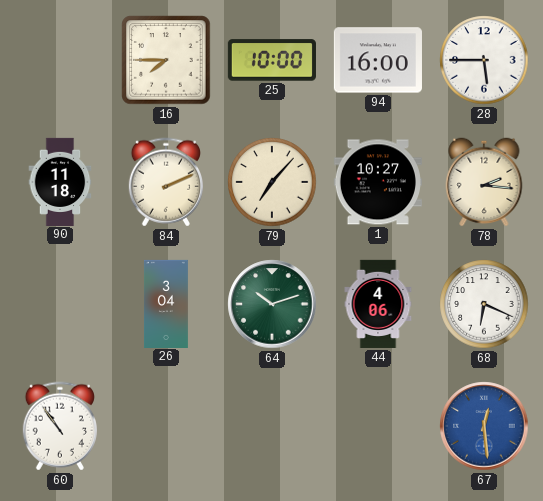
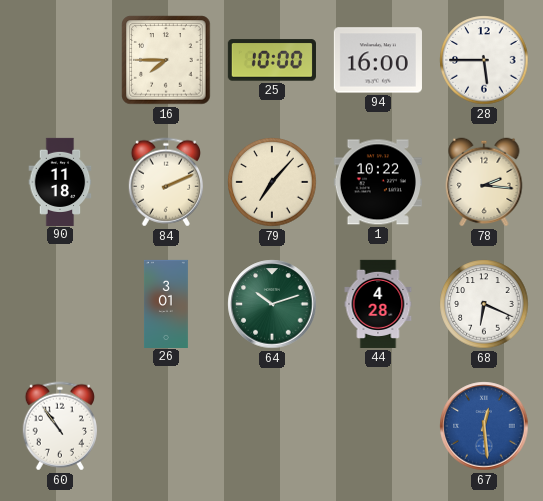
1: 10:27 -> 10:22 (378, 182)
26: 3:04 -> 3:01 (166, 303)
44: 4:06 -> 4:28 (378, 304)
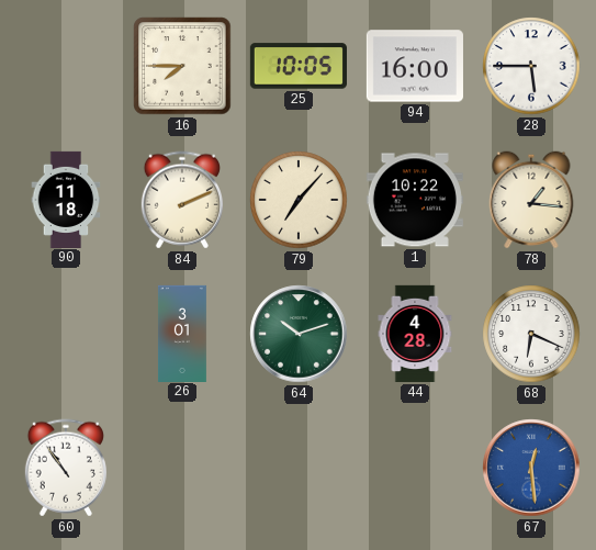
25: 10:00 -> 10:05 (299, 66)
78: 2:16 -> 1:16 (531, 200)
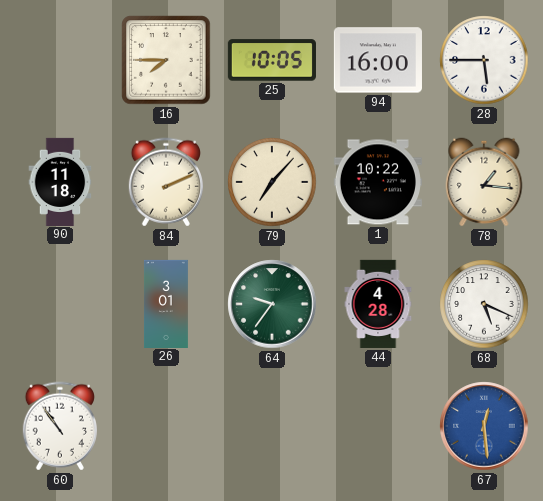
64: 10:12 -> 9:36 (272, 304)
68: 6:19 -> 5:19 (484, 304)
